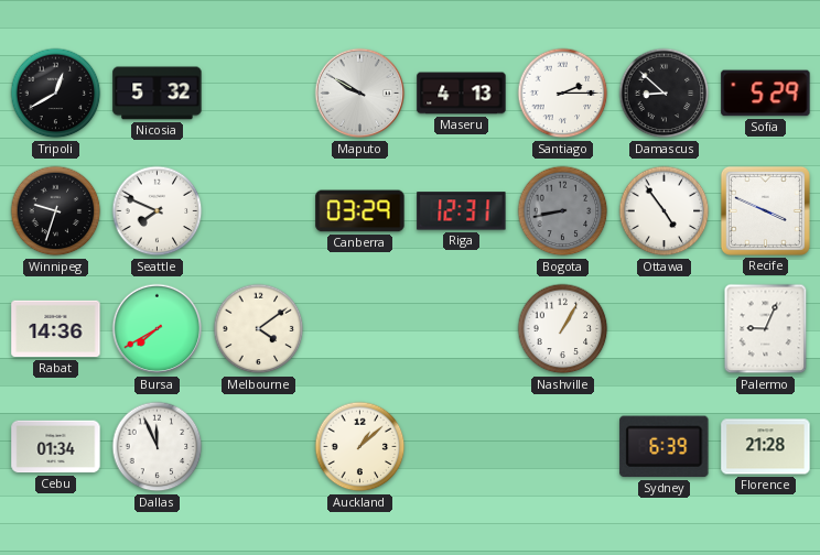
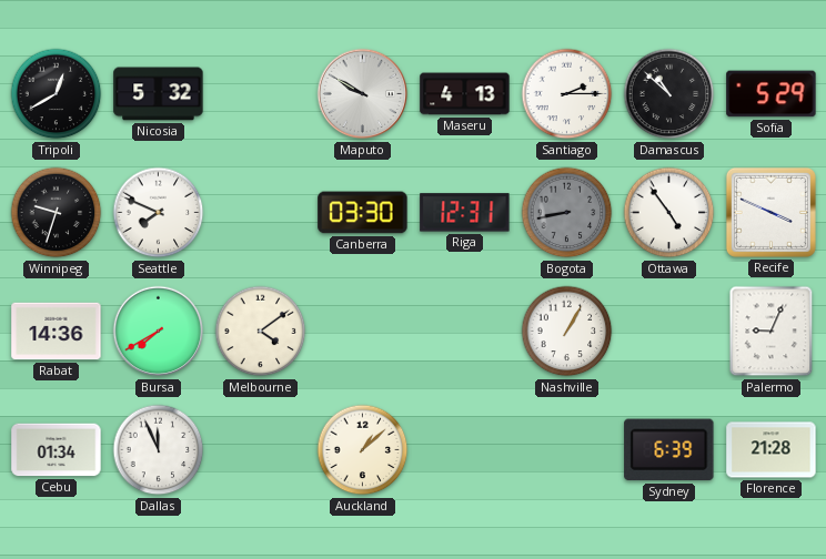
Damascus: 8:52 -> 10:52 (669, 94)
Canberra: 03:29 -> 03:30 (363, 213)
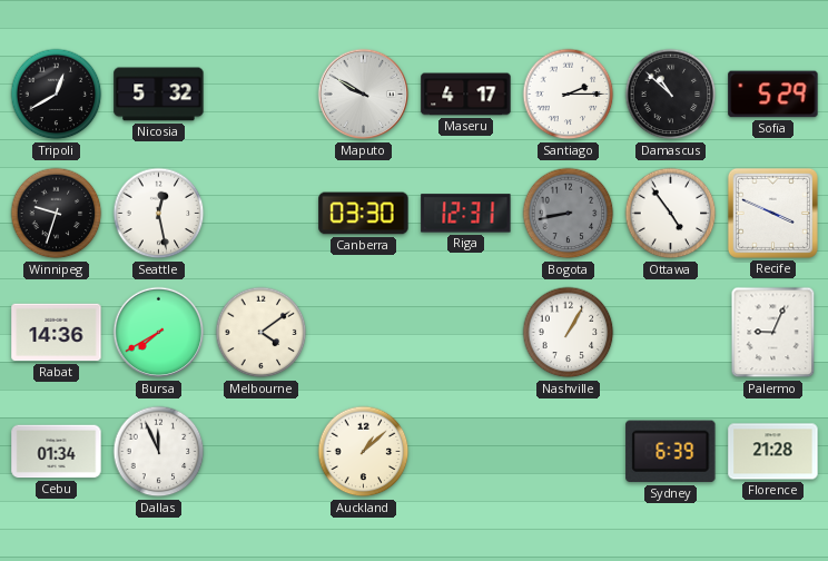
Maseru: 4:13 -> 4:17 (466, 95)
Seattle: 7:49 -> 12:28 (159, 214)
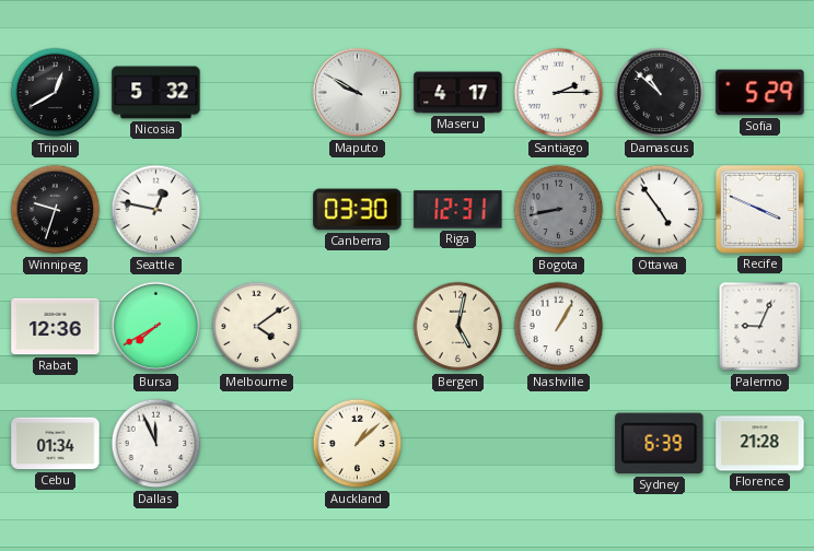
Seattle: 12:28 -> 12:47 (156, 210)
Rabat: 14:36 -> 12:36 (56, 327)
Bergen: none -> 5:02 (458, 327)
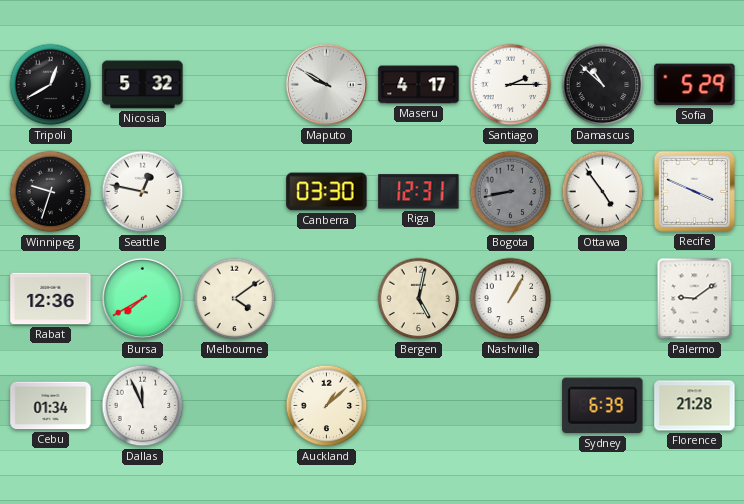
Palermo: 9:04 -> 9:09 (695, 299)
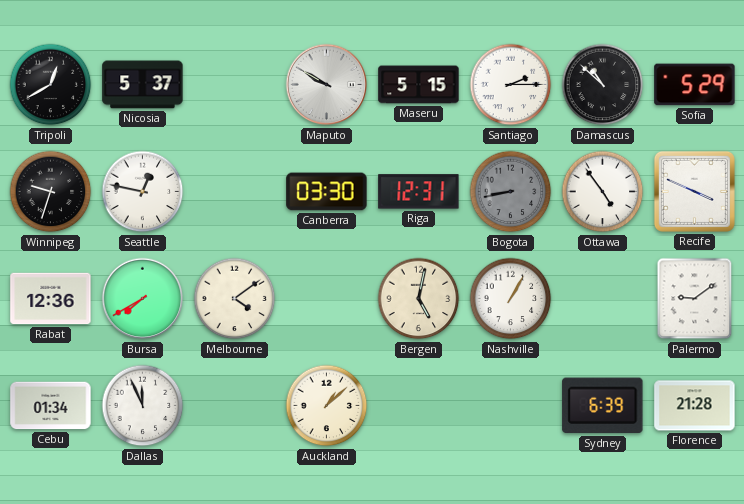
Nicosia: 5:32 -> 5:37 (143, 85)
Maseru: 4:17 -> 5:15 (419, 85)
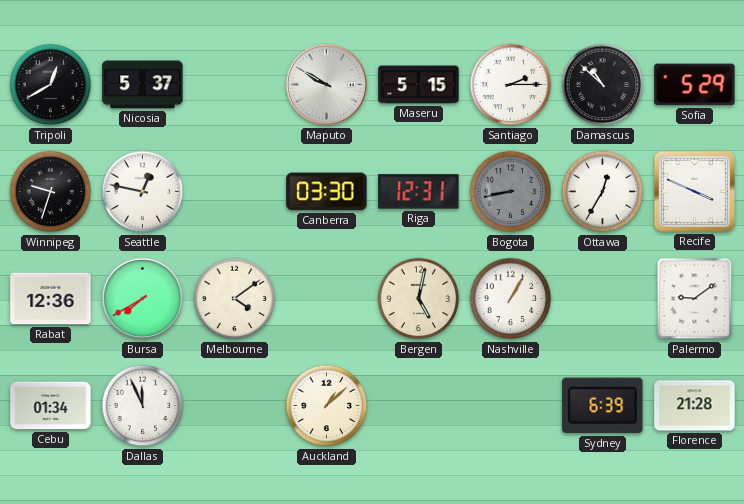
Ottawa: 4:54 -> 12:35 (603, 192)
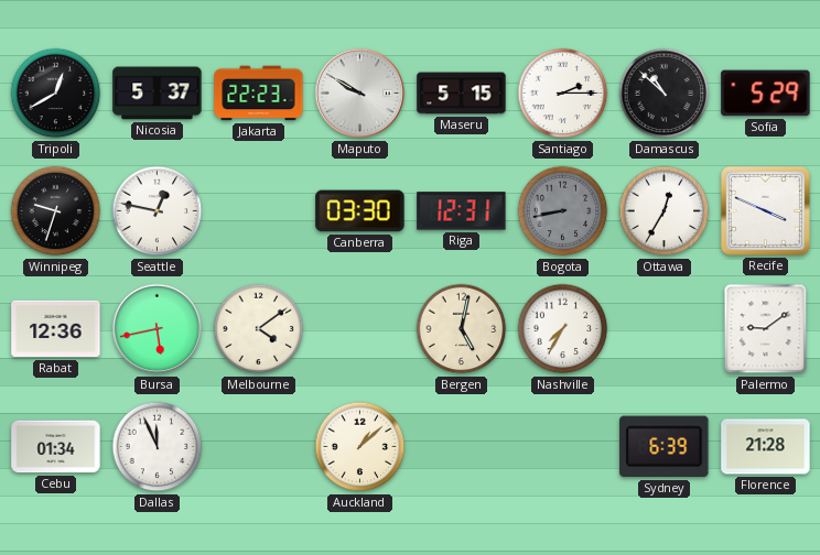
Jakarta: none -> 22:23 (259, 94)
Bursa: 7:40 -> 5:43 (158, 329)
Nashville: 1:05 -> 7:35 (563, 329)
